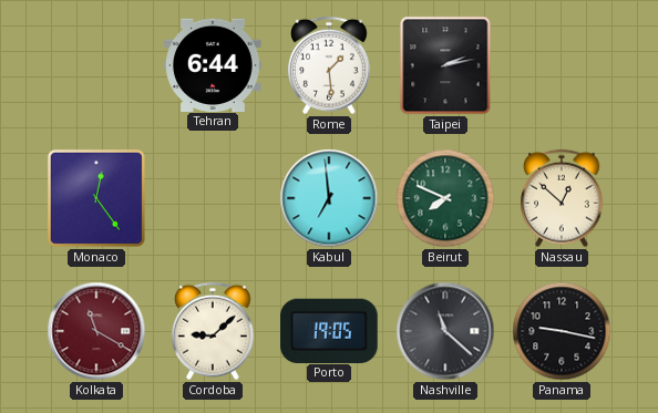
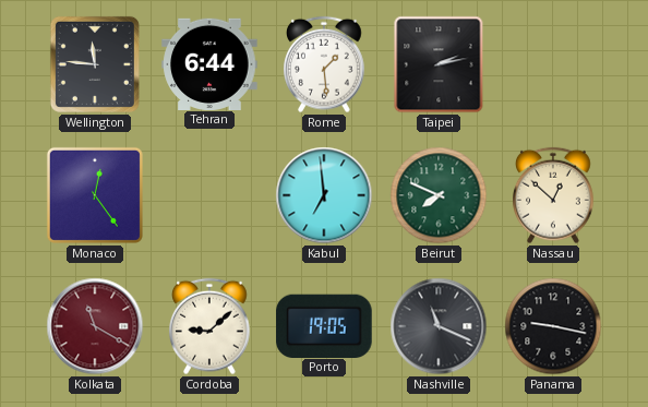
Wellington: none -> 11:46 (95, 64)
Nashville: 11:22 -> 11:19 (439, 326)
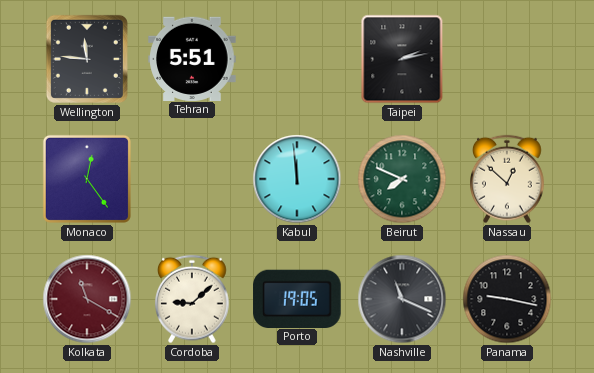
Tehran: 6:44 -> 5:51 (192, 58)
Rome: 1:29 -> none (325, 64)
Kabul: 6:59 -> 11:59 (297, 179)
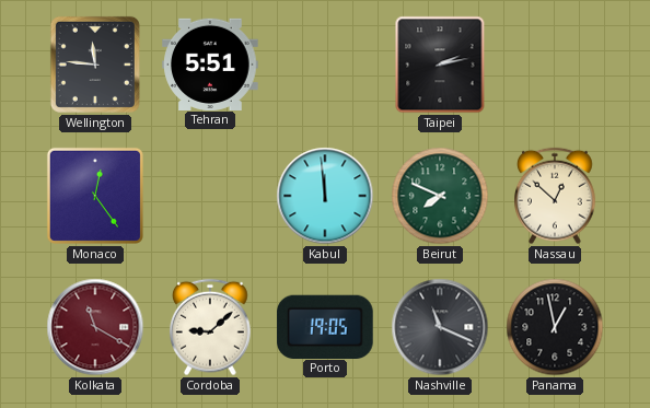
Panama: 9:17 -> 12:58 (555, 327)
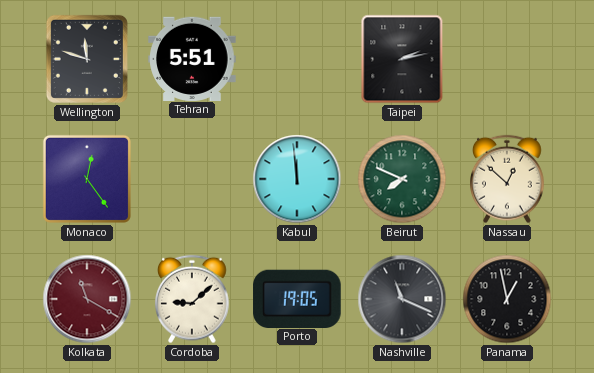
Wellington: 11:46 -> 11:48 (87, 59)
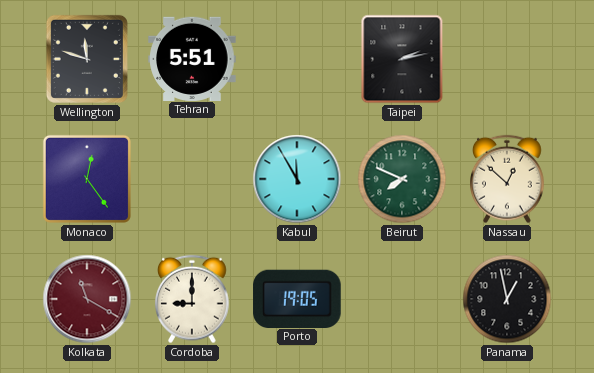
Kabul: 11:59 -> 11:55 (297, 179)
Cordoba: 9:08 -> 9:00 (193, 299)
Nashville: 11:19 -> none (402, 299)
